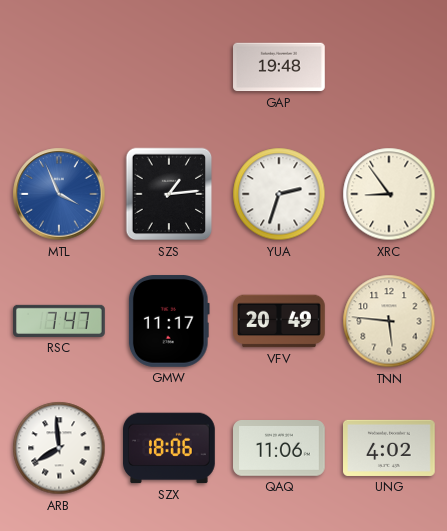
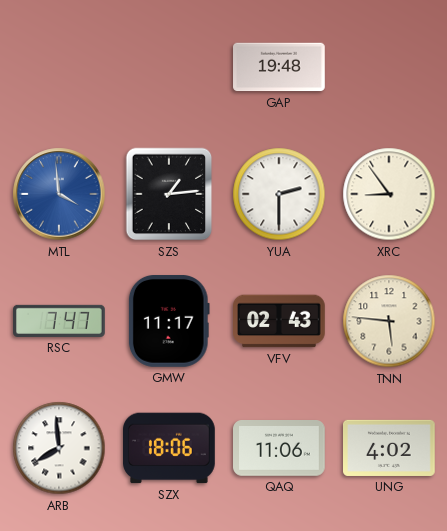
MTL: 3:56 -> 3:59 (59, 194)
YUA: 2:33 -> 2:30 (279, 194)
VFV: 20:49 -> 02:43 (280, 321)
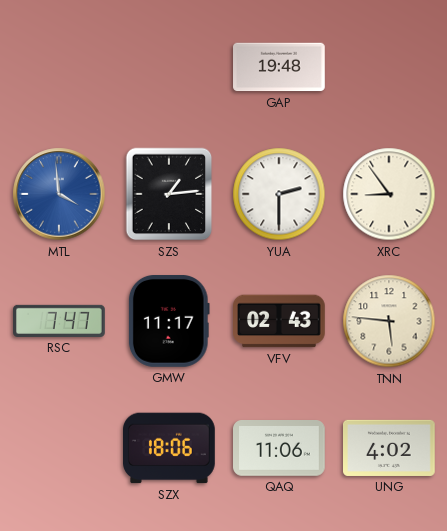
ARB: 7:59 -> none (59, 448)
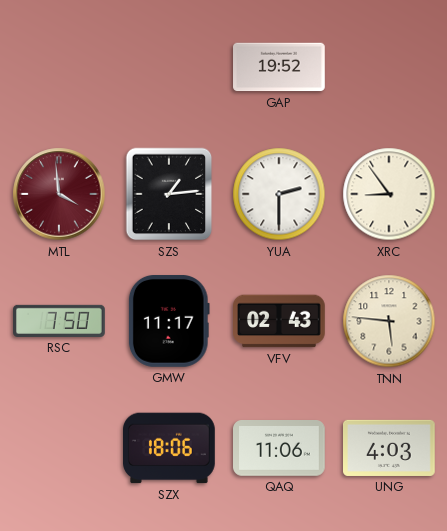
GAP: 19:48 -> 19:52 (280, 67)
MTL dial: blue -> burgundy (59, 194)
RSC: 7:47 -> 7:50 (59, 321)
UNG: 4:02 -> 4:03 (390, 448)
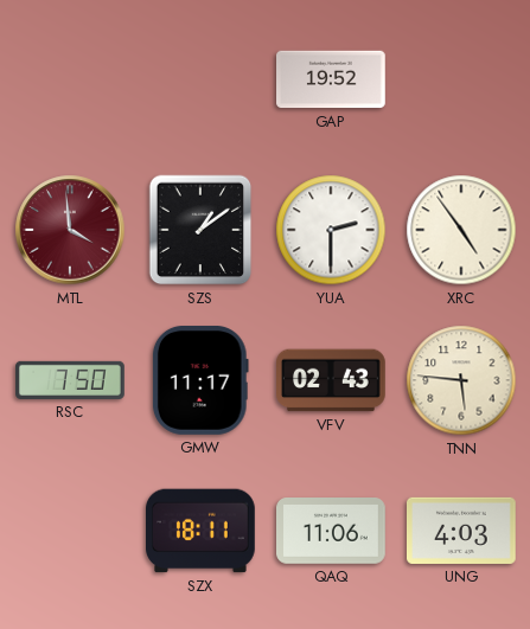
SZS: 1:14 -> 1:09 (200, 230)
XRC: 8:54 -> 4:54 (461, 230)
SZX: 18:06 -> 18:11 (202, 531)
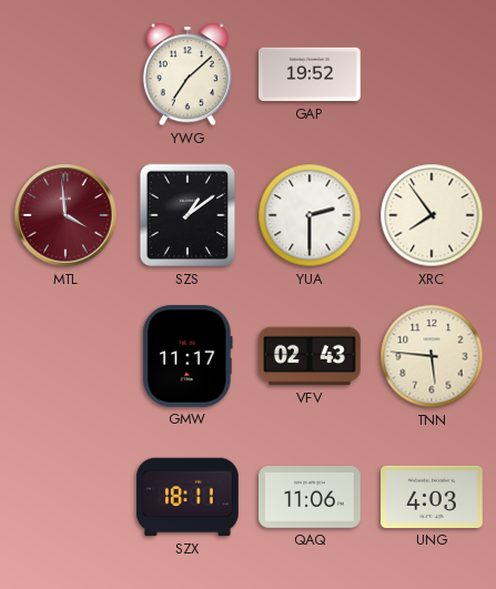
YWG: none -> 7:08 (188, 74)
XRC: 4:54 -> 7:54 (432, 215)
RSC: 7:50 -> none (70, 380)
